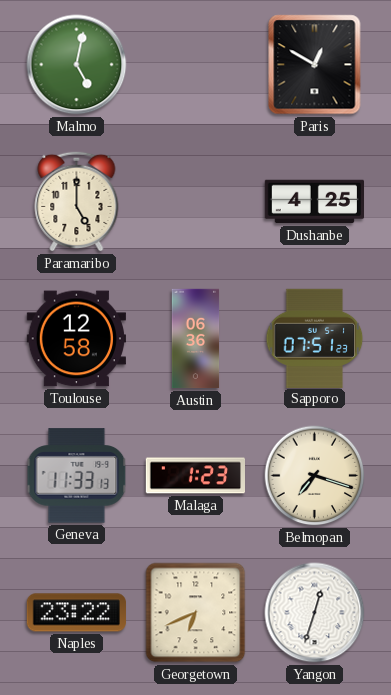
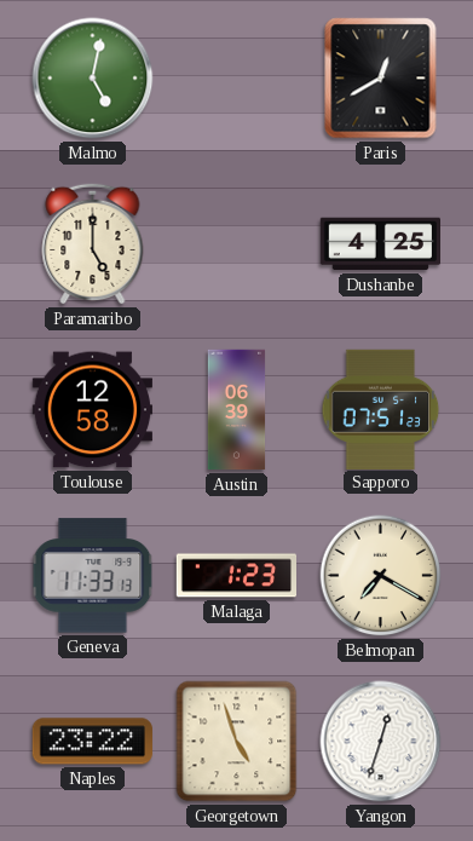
Paris: 12:50 -> 12:40 (381, 79)
Austin: 06:36 -> 06:39 (237, 410)
Belmopan: 7:18 -> 7:20 (381, 576)
Georgetown: 6:41 -> 4:57 (237, 742)
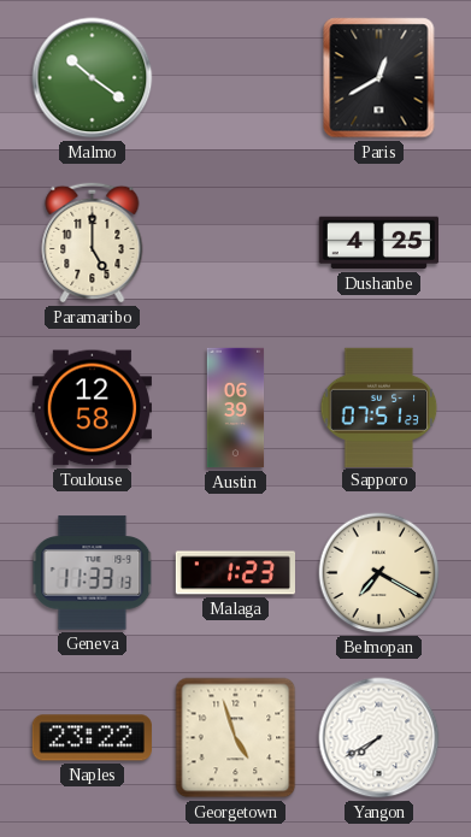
Malmo: 5:02 -> 10:21 (93, 78)
Yangon: 12:33 -> 7:40 (379, 738)
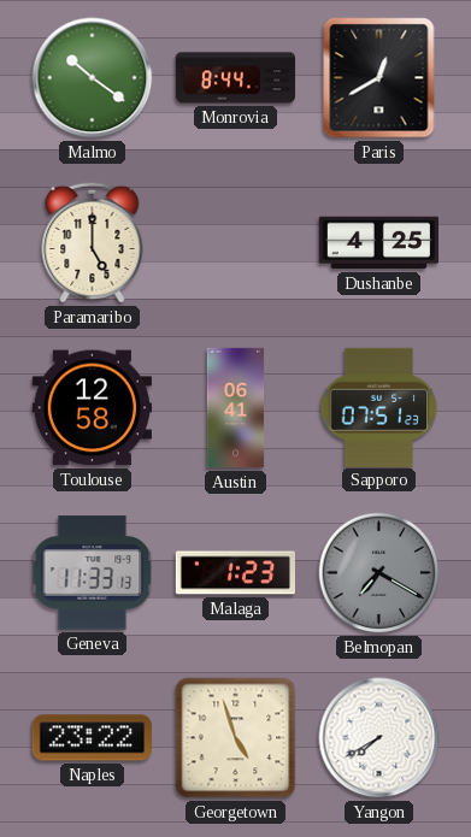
Monrovia: none -> 8:44 (236, 78)
Austin: 06:39 -> 06:41 (236, 408)
Belmopan dial: cream -> grey (379, 573)
